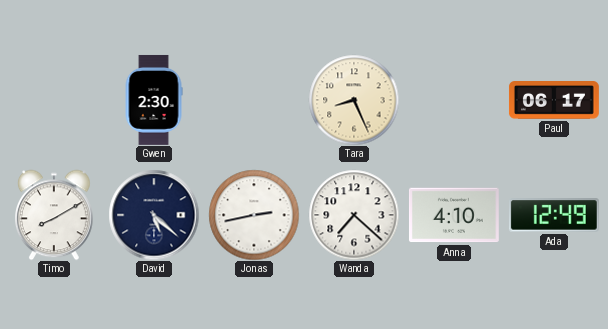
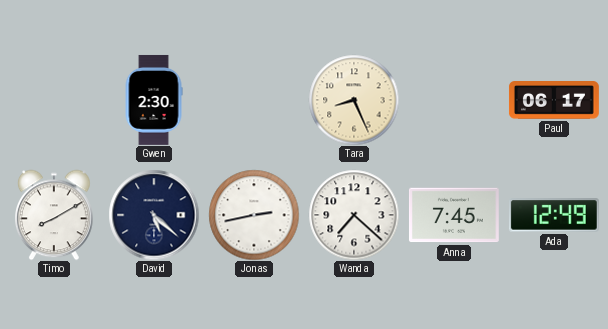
Anna: 4:10 -> 7:45 (454, 215)
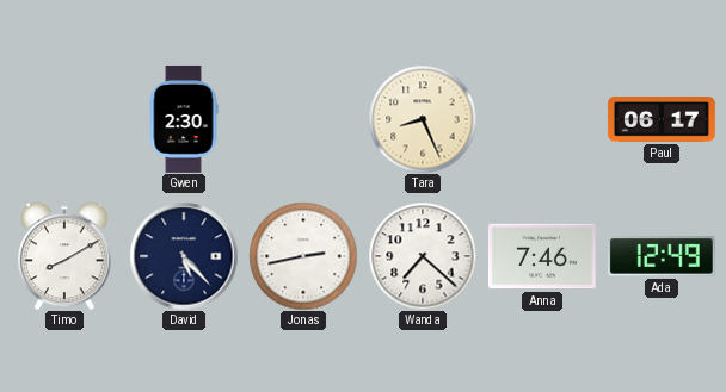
David: 5:22 -> 5:23 (184, 256)
Anna: 7:45 -> 7:46 (542, 256)
